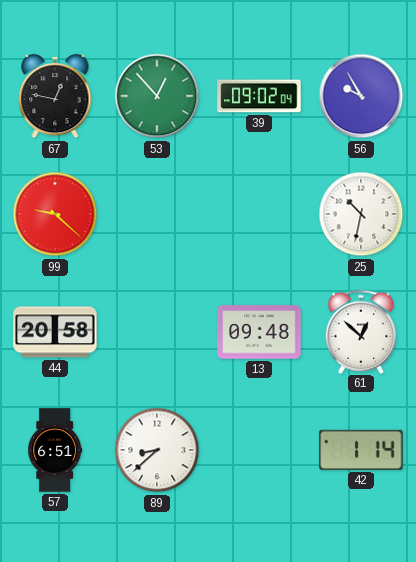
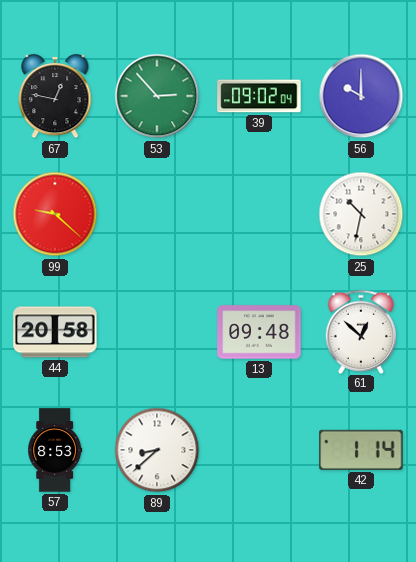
53: 12:53 -> 2:53 (157, 96)
56: 9:55 -> 10:00 (361, 96)
57: 6:51 -> 8:53 (55, 450)
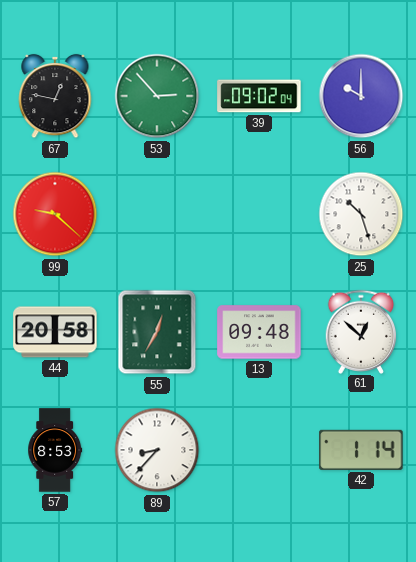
25: 10:32 -> 10:27 (361, 214)
55: none -> 12:35 (157, 332)
89: 8:38 -> 8:37 (157, 450)
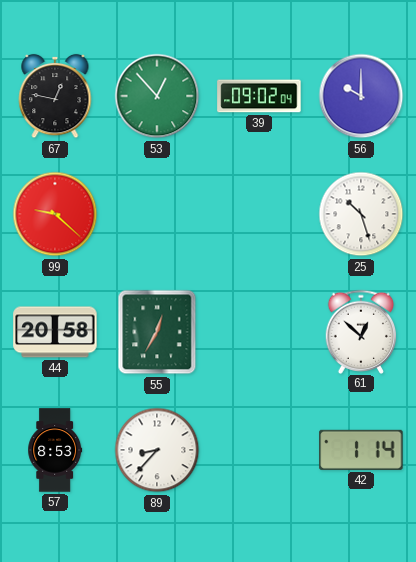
53: 2:53 -> 12:53 (157, 96)
13: 09:48 -> none (259, 332)
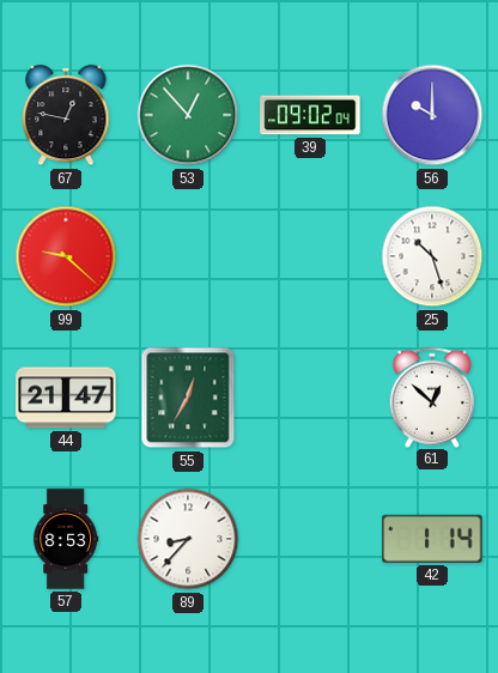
44: 20:58 -> 21:47 (66, 398)
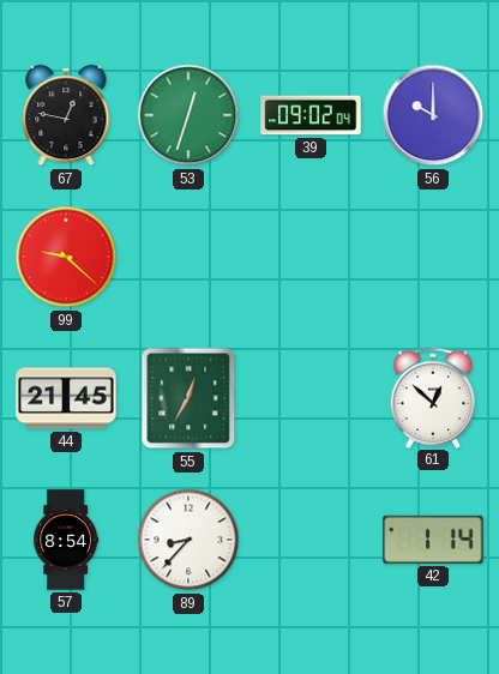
53: 12:53 -> 12:33 (188, 115)
25: 10:27 -> none (432, 256)
44: 21:47 -> 21:45 (66, 398)
57: 8:53 -> 8:54 (66, 540)
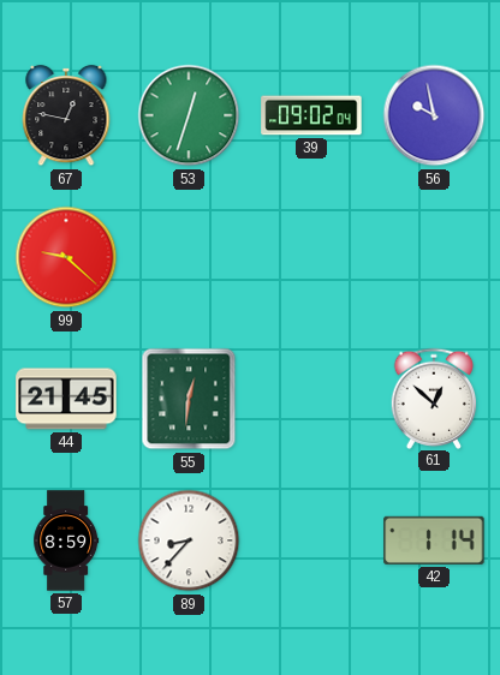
56: 10:00 -> 9:58 (434, 115)
55: 12:35 -> 12:31 (189, 399)
57: 8:54 -> 8:59 (66, 540)
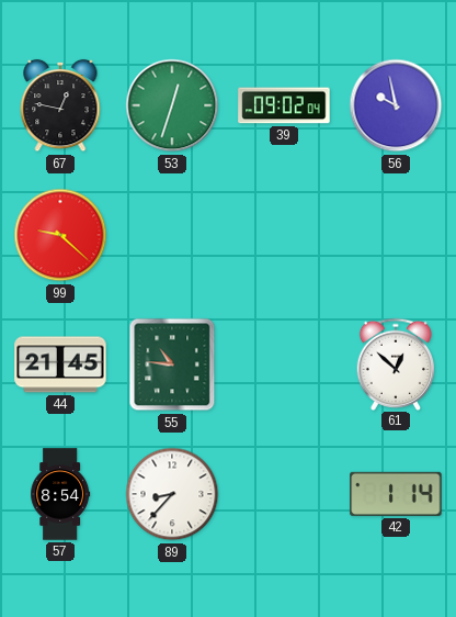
55: 12:31 -> 10:46 (172, 364)
57: 8:59 -> 8:54 (60, 494)
